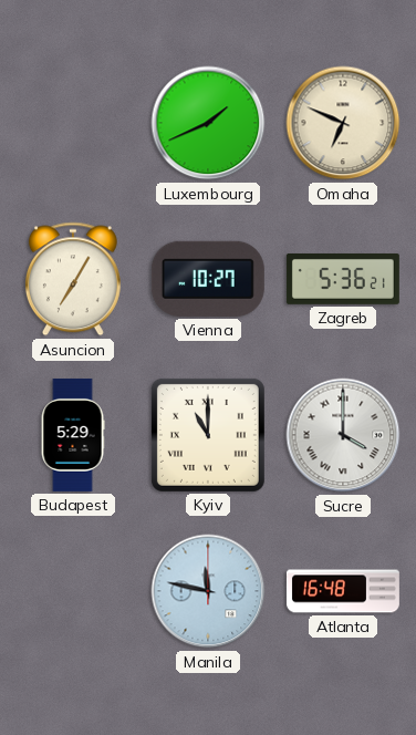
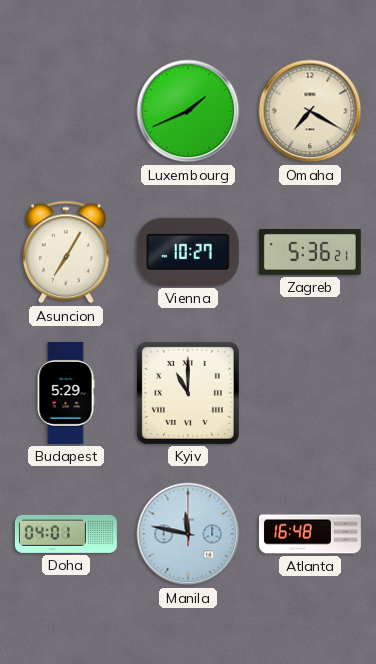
Omaha: 6:49 -> 7:20 (310, 111)
Sucre: 4:00 -> none (343, 435)
Doha: none -> 04:01 (66, 534)
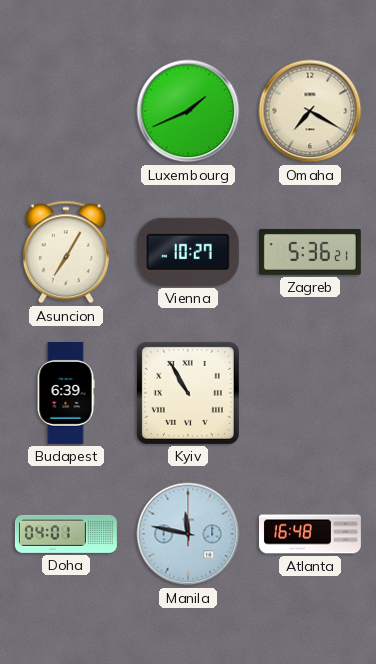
Budapest: 5:29 -> 6:39 (66, 393)
Kyiv: 11:00 -> 10:55 (188, 393)
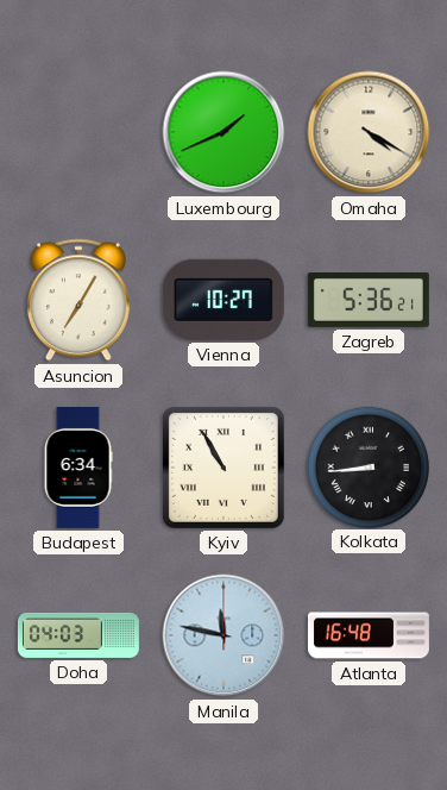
Omaha: 7:20 -> 4:20 (369, 132)
Budapest: 6:39 -> 6:34 (78, 468)
Kolkata: none -> 8:44 (367, 466)
Doha: 04:01 -> 04:03 (78, 635)
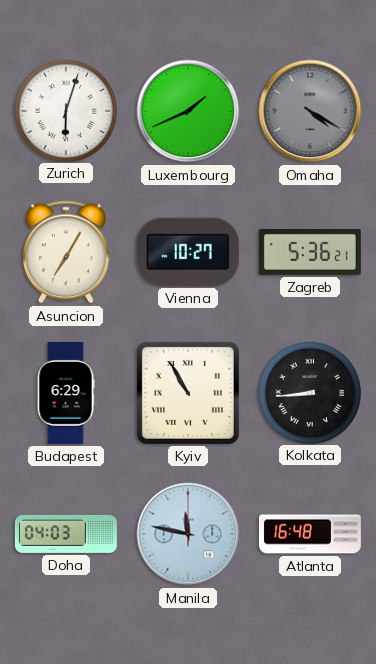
Zurich: none -> 6:03 (65, 110)
Omaha dial: cream -> grey (310, 111)
Budapest: 6:34 -> 6:29 (66, 393)
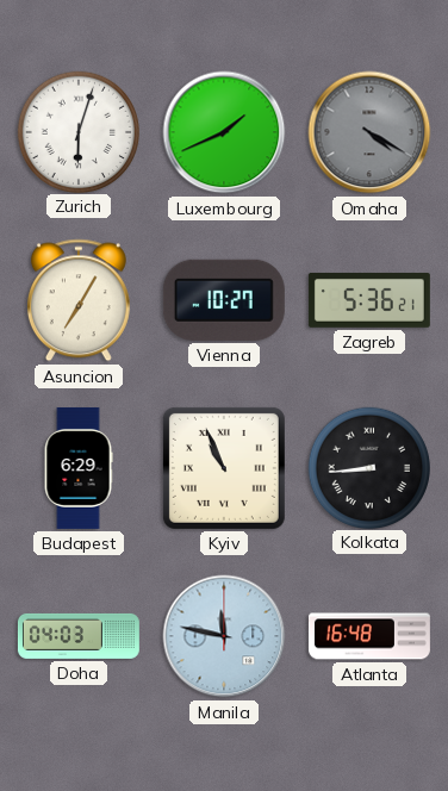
Kyiv: 10:55 -> 10:56 (224, 468)
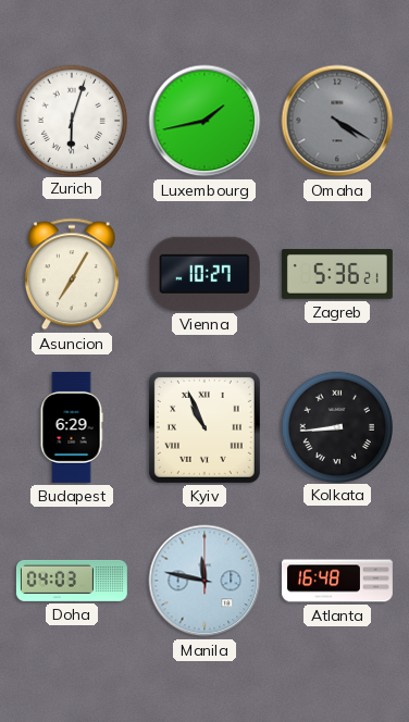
Luxembourg: 1:41 -> 1:43 (205, 121)
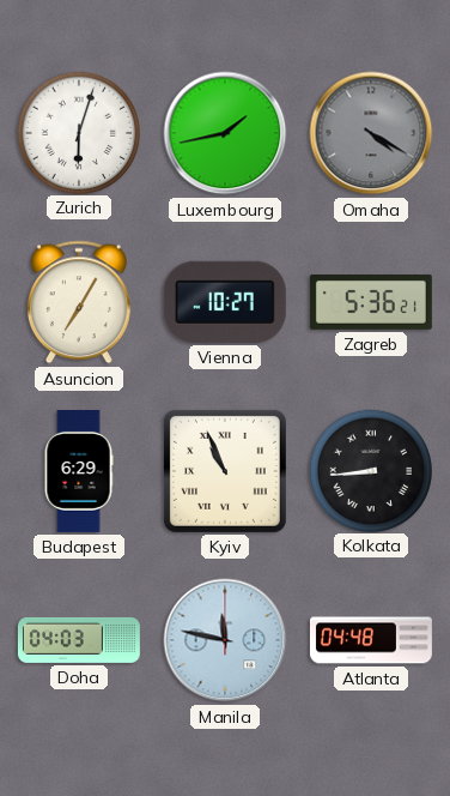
Atlanta: 16:48 -> 04:48 (371, 640)
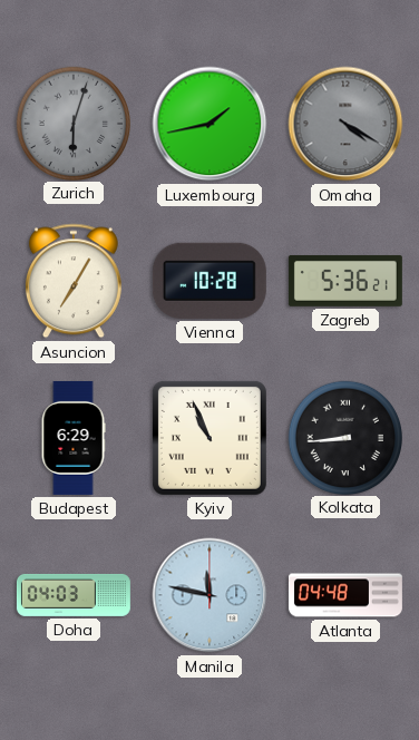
Zurich dial: white -> grey (72, 123)
Vienna: 10:27 -> 10:28 (209, 281)
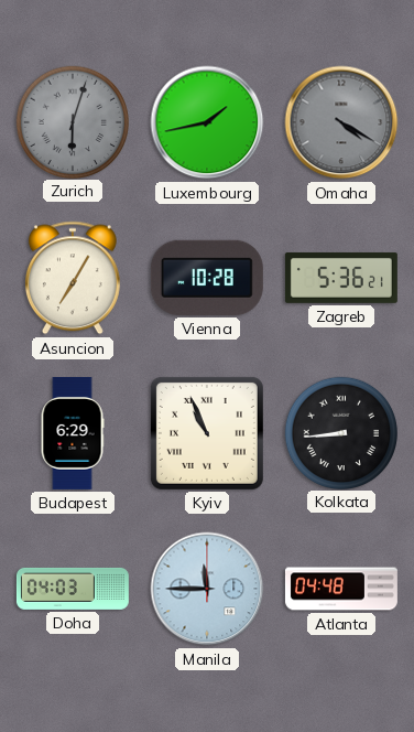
Manila: 11:47 -> 11:45 (207, 589)
